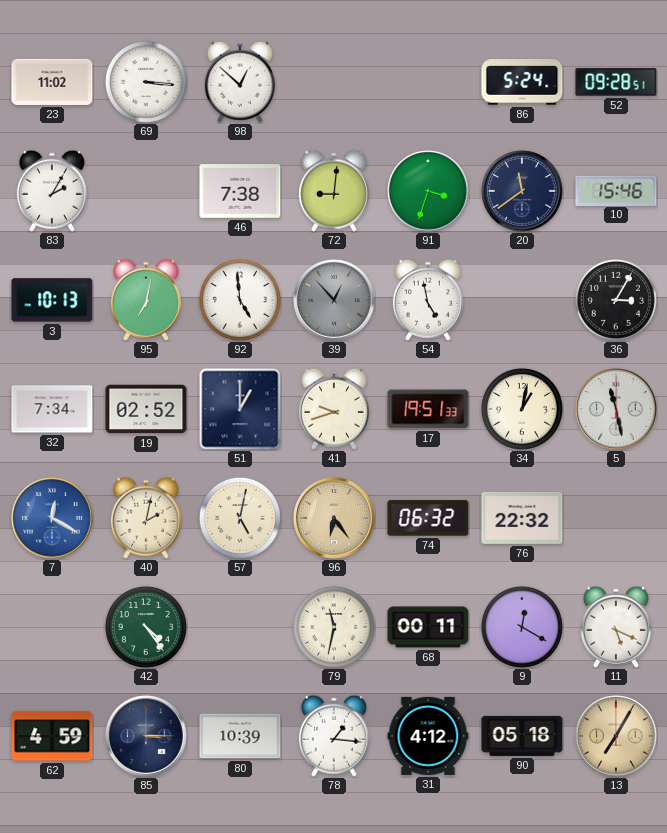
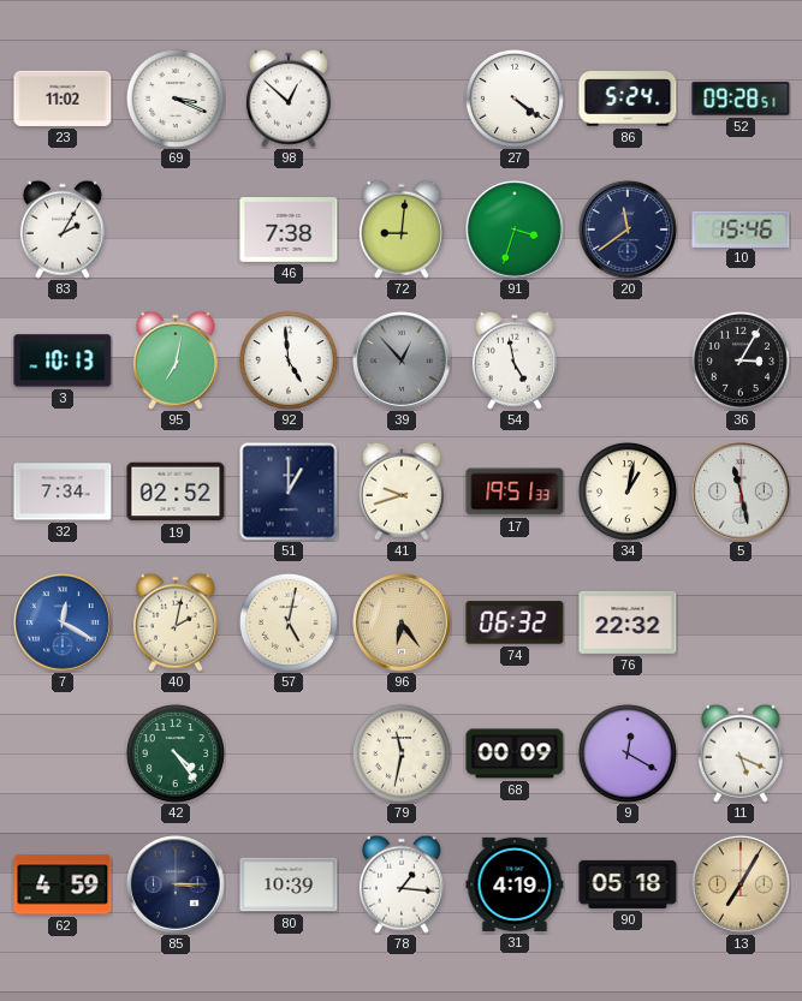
69: 3:16 -> 3:19 (176, 99)
27: none -> 4:21 (515, 99)
68: 00:11 -> 00:09 (515, 753)
31: 4:12 -> 4:19 (515, 884)
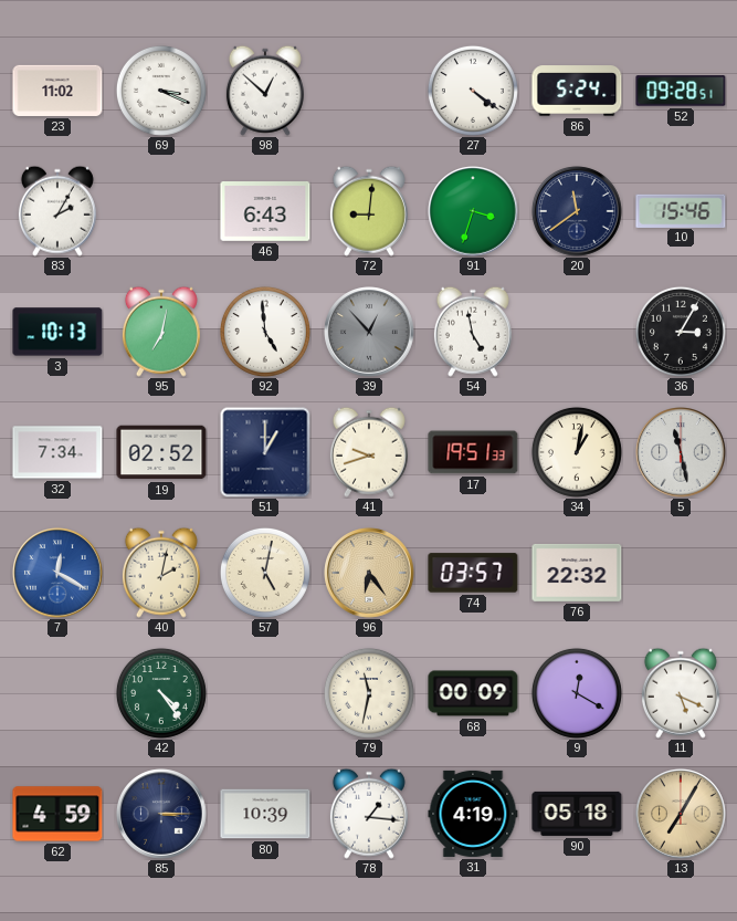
46: 7:38 -> 6:43 (265, 212)
74: 06:32 -> 03:57 (473, 573)
